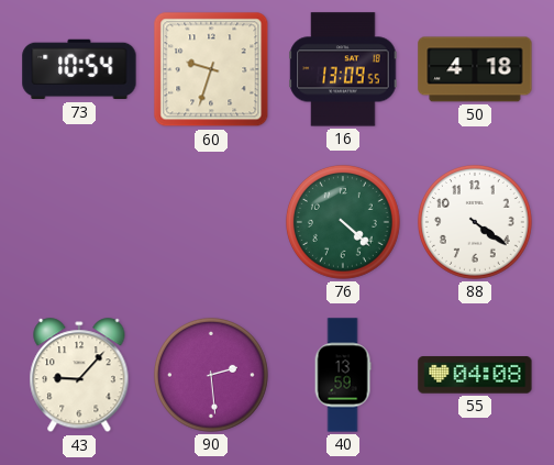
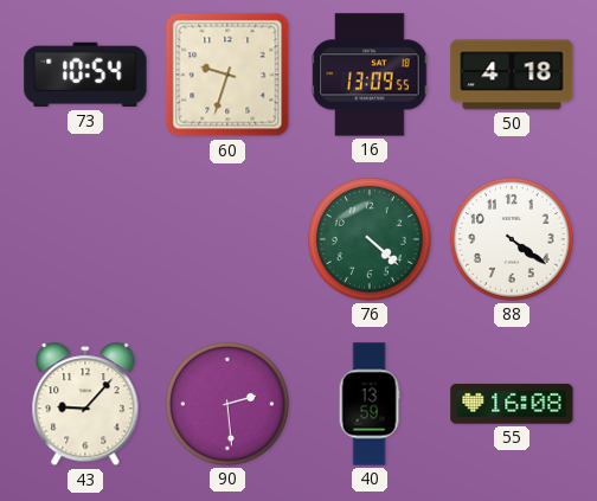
55: 04:08 -> 16:08 (512, 404)
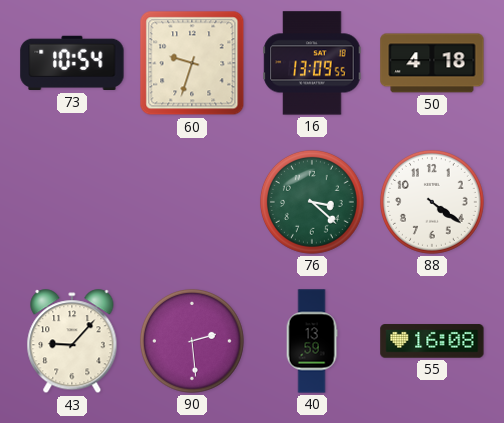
76: 4:22 -> 3:22 (312, 202)
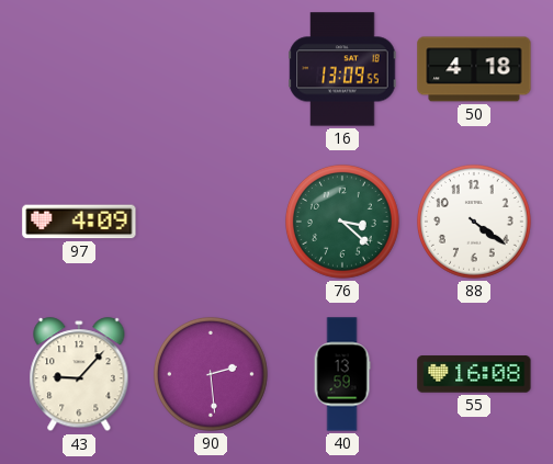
73: 10:54 -> none (72, 63)
60: 9:33 -> none (192, 63)
97: none -> 4:09 (79, 222)
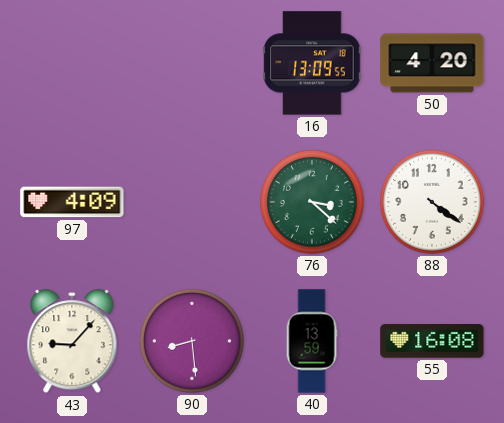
50: 4:18 -> 4:20 (432, 63)
90: 2:29 -> 8:29 (192, 341)
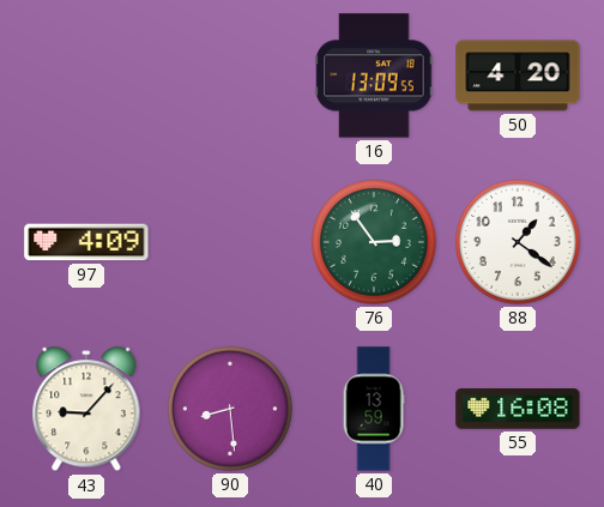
76: 3:22 -> 2:54 (374, 242)
88: 4:21 -> 1:21 (518, 242)
